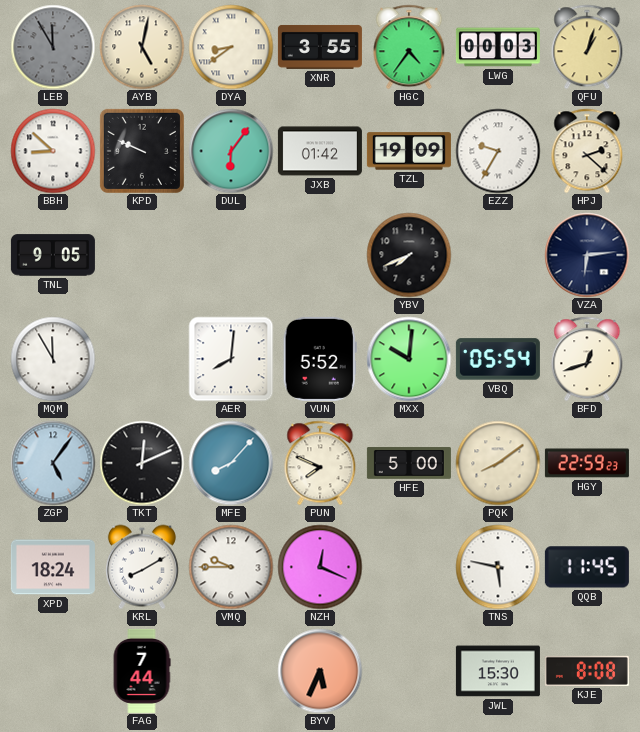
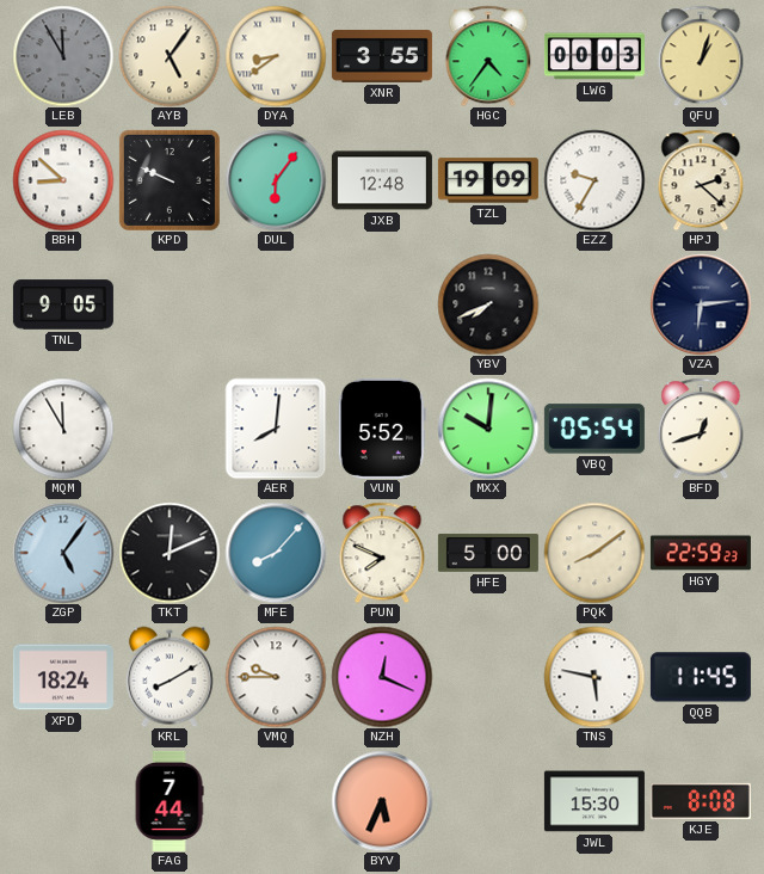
AYB: 5:02 -> 5:06 (170, 56)
JXB: 01:42 -> 12:48 (382, 180)
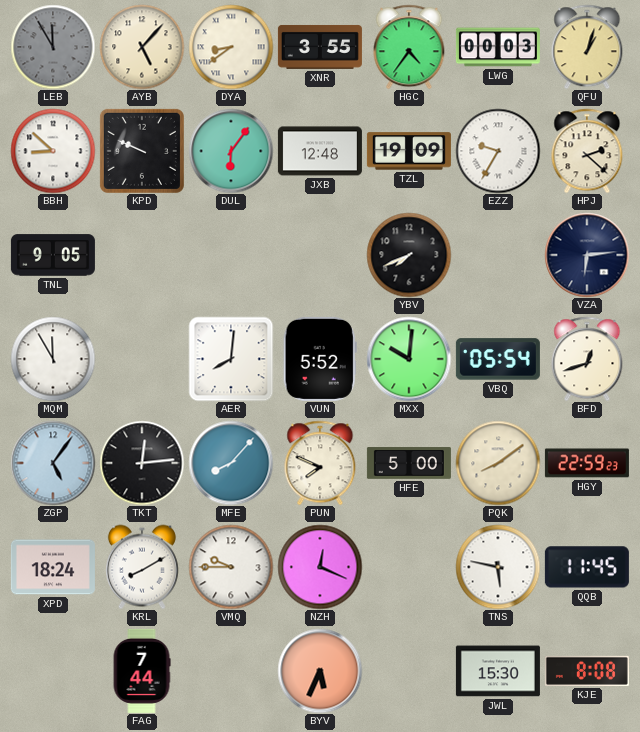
AYB: 5:06 -> 5:07 (142, 47)
TKT: 12:11 -> 12:14 (142, 463)
